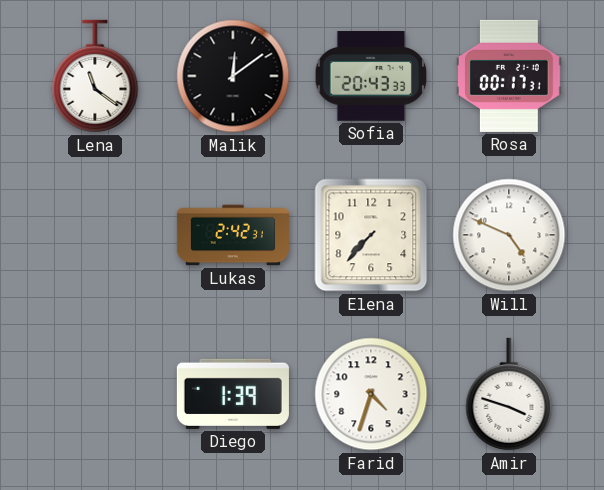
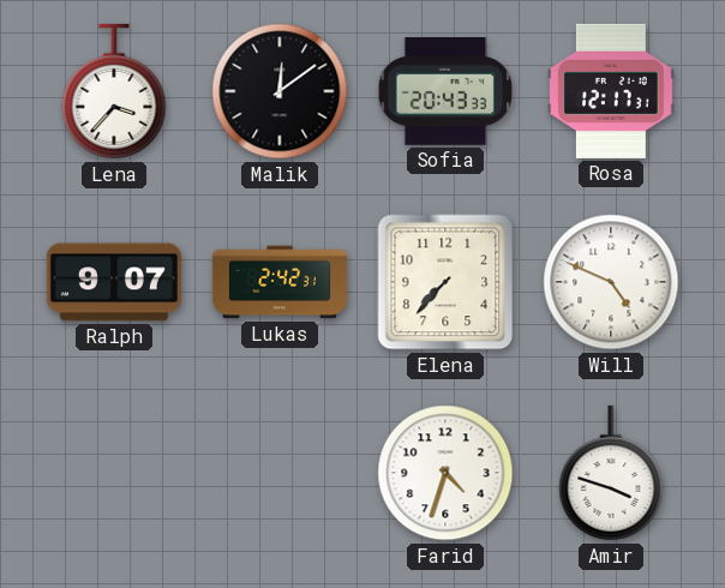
Lena: 11:21 -> 3:37 (114, 91)
Rosa: 00:17 -> 12:17 (612, 91)
Ralph: none -> 9:07 (114, 282)
Diego: 1:39 -> none (233, 394)
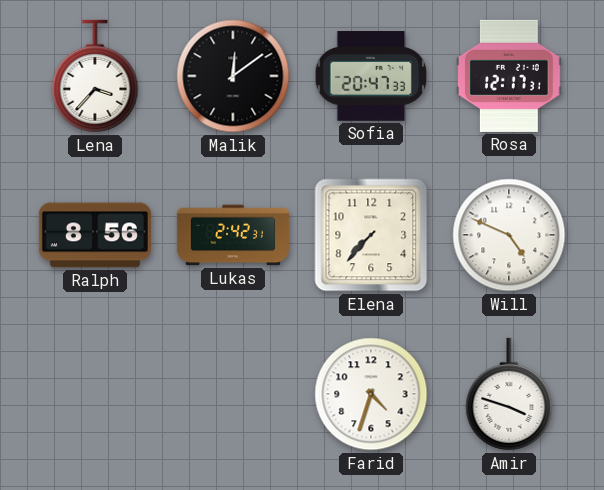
Sofia: 20:43 -> 20:47 (371, 76)
Ralph: 9:07 -> 8:56 (95, 235)
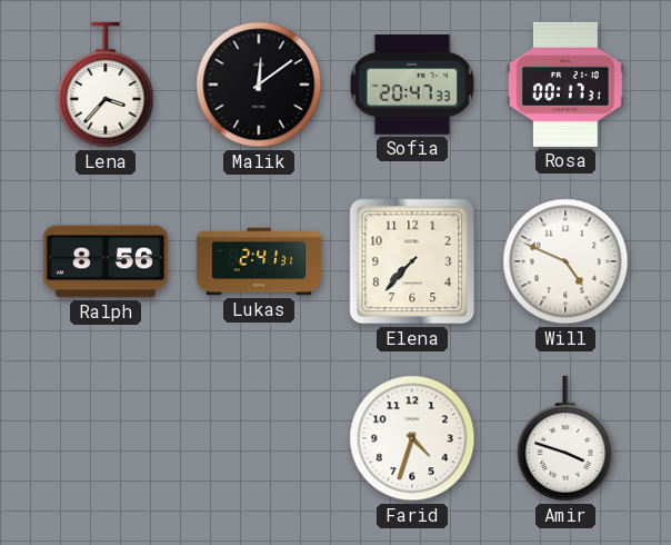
Rosa: 12:17 -> 00:17 (567, 85)
Lukas: 2:42 -> 2:41 (259, 261)
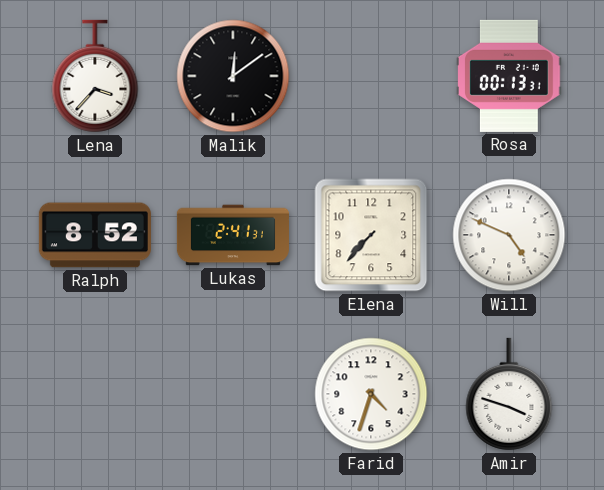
Sofia: 20:47 -> none (412, 85)
Rosa: 00:17 -> 00:13 (510, 76)
Ralph: 8:56 -> 8:52 (95, 235)
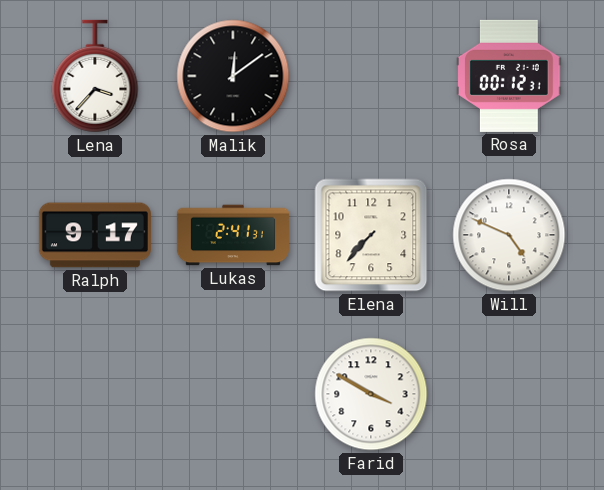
Rosa: 00:13 -> 00:12 (510, 76)
Ralph: 8:52 -> 9:17 (95, 235)
Farid: 4:33 -> 3:50 (371, 394)
Amir: 3:48 -> none (509, 394)
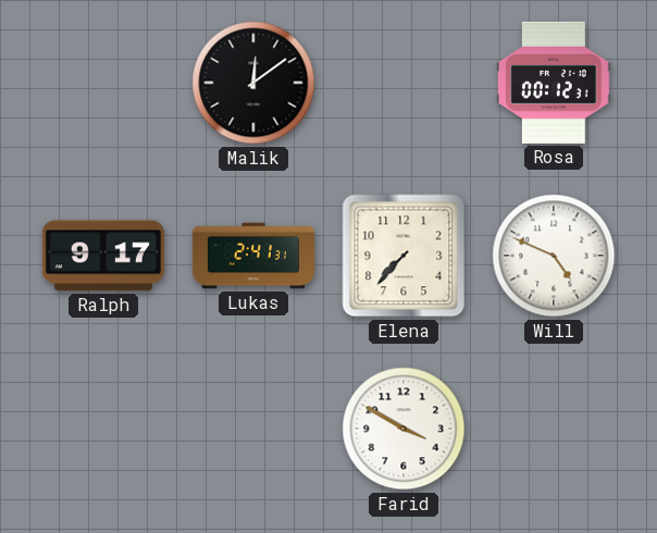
Lena: 3:37 -> none (95, 76)
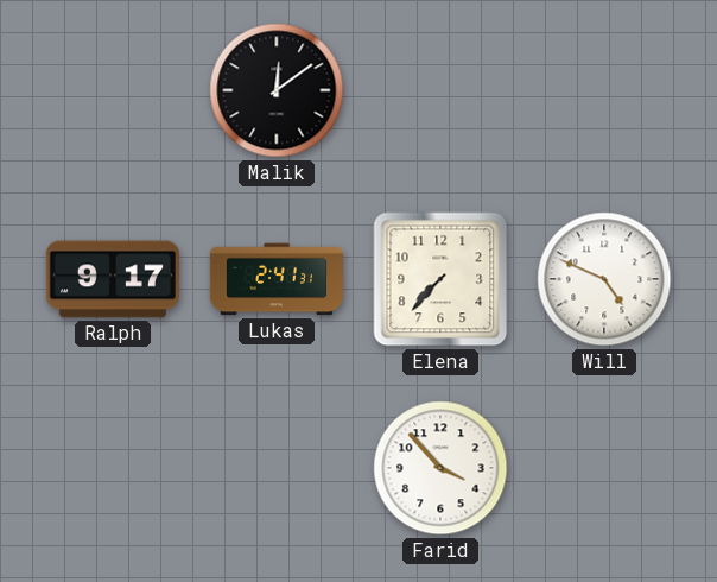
Rosa: 00:12 -> none (555, 83)
Farid: 3:50 -> 3:53 (440, 468)
